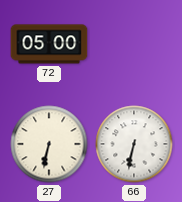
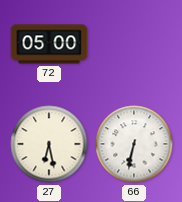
27: 6:32 -> 6:28 (49, 144)
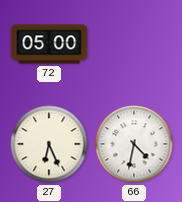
27: 6:28 -> 6:26 (49, 144)
66: 6:32 -> 4:32 (134, 144)
